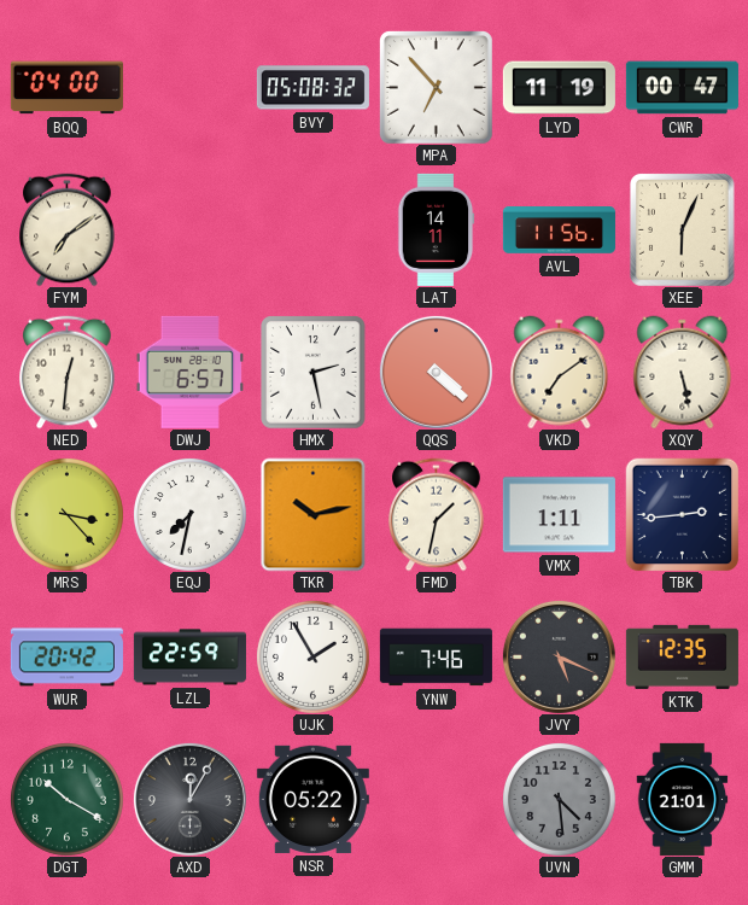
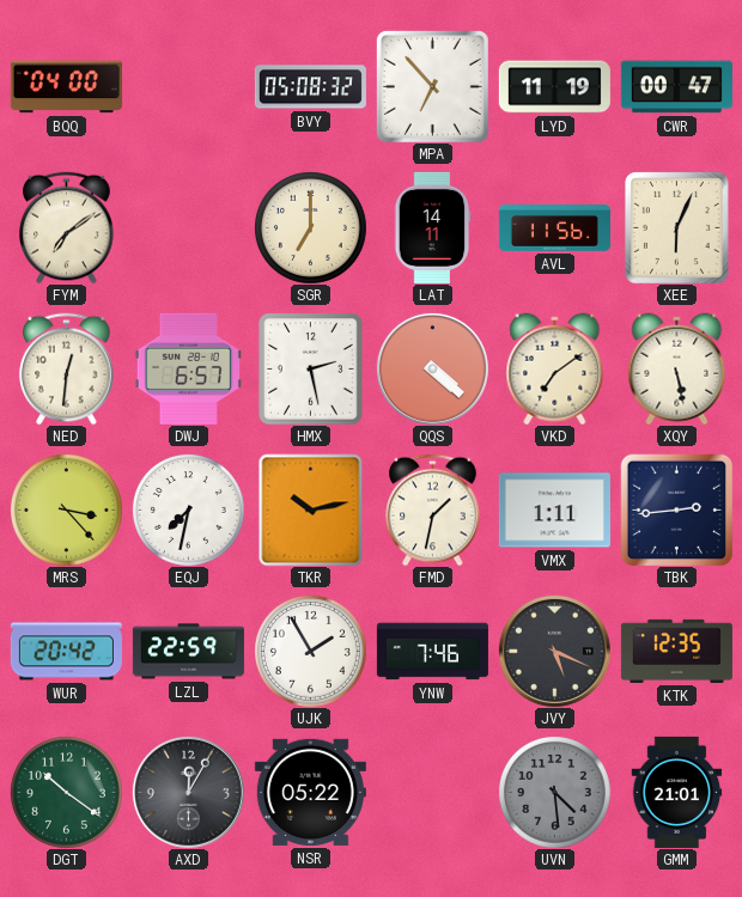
SGR: none -> 7:00 (310, 227)
DGT: 10:20 -> 10:21 (66, 792)
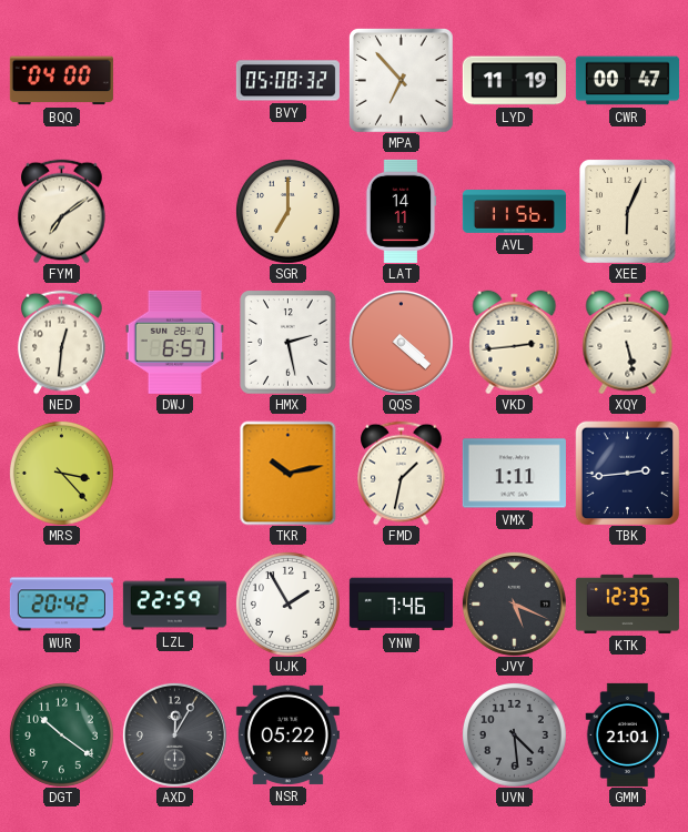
VKD: 7:09 -> 2:44 (515, 342)
EQJ: 7:32 -> none (188, 509)
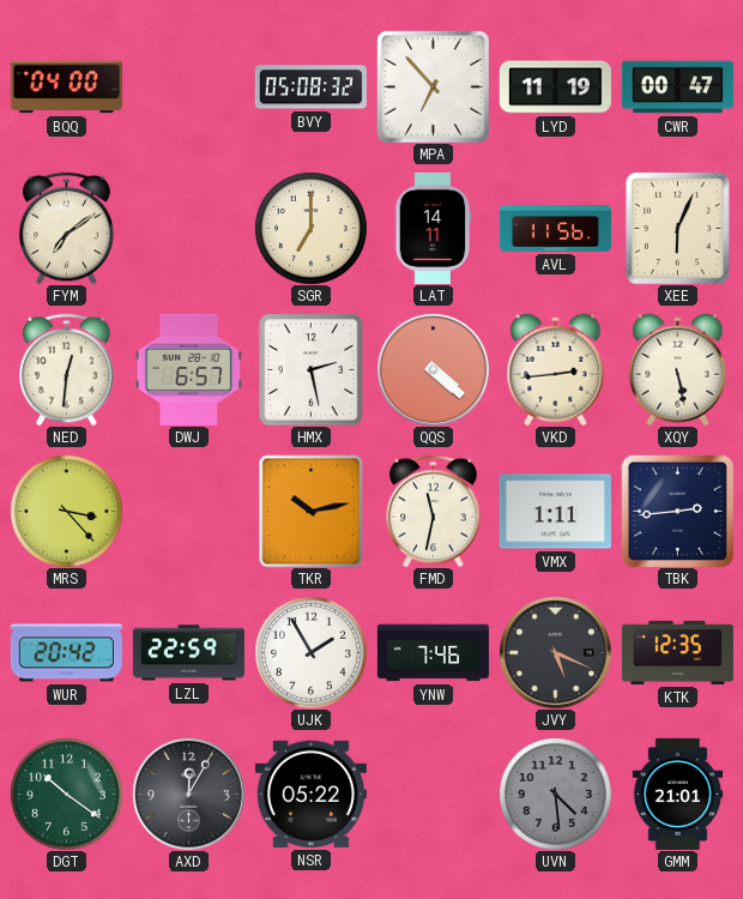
FMD: 1:32 -> 11:32 (434, 511)
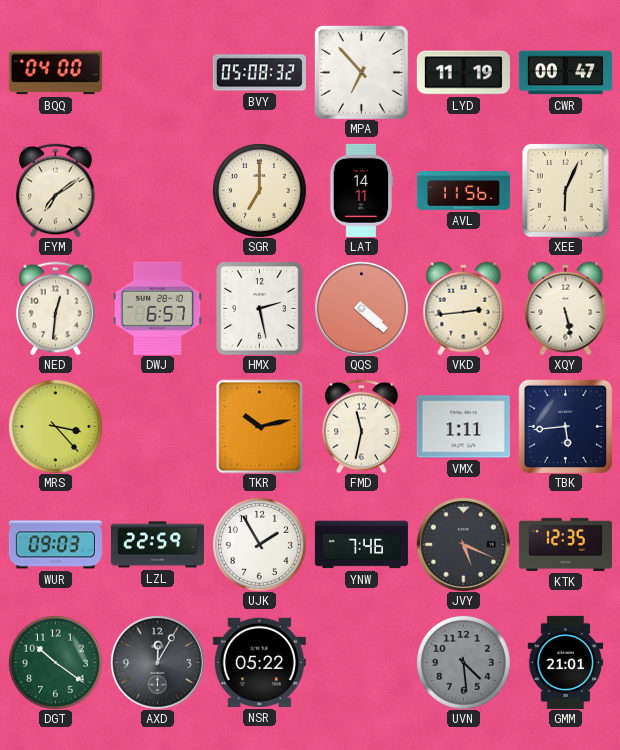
TBK: 2:44 -> 5:44 (565, 426)
WUR: 20:42 -> 09:03 (55, 545)
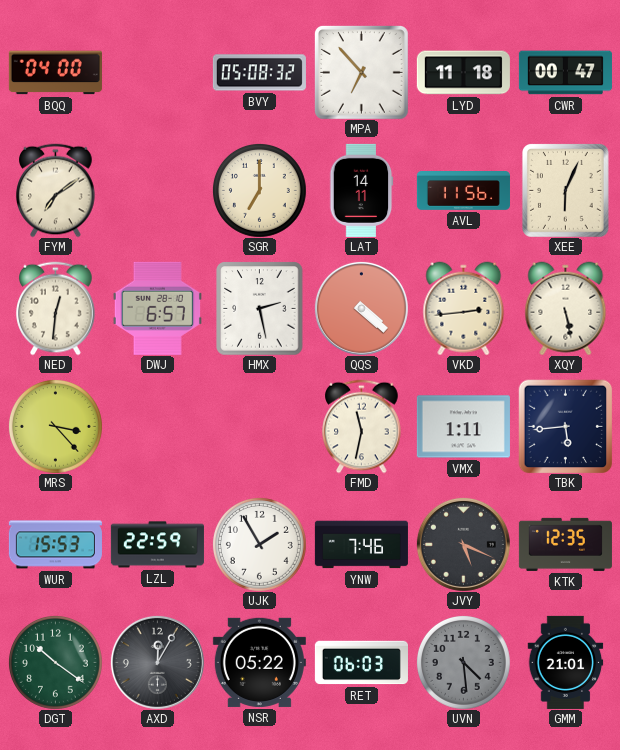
LYD: 11:19 -> 11:18 (463, 73)
TKR: 10:13 -> none (260, 426)
WUR: 09:03 -> 15:53 (55, 545)
RET: none -> 06:03 (361, 663)
